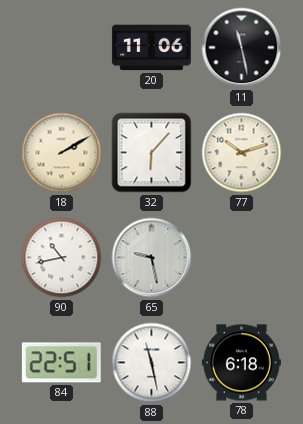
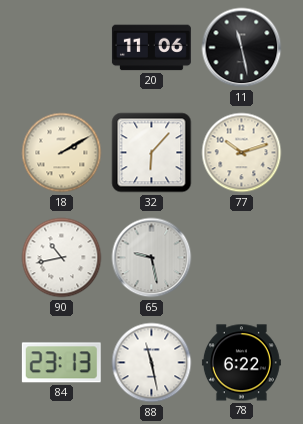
84: 22:51 -> 23:13 (61, 363)
78: 6:18 -> 6:22 (241, 363)
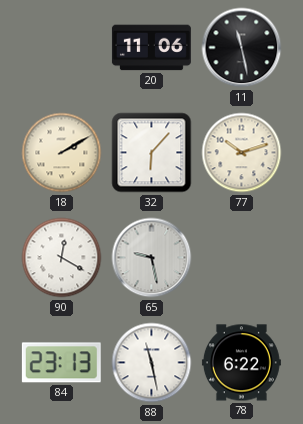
90: 10:43 -> 12:20 (62, 258)
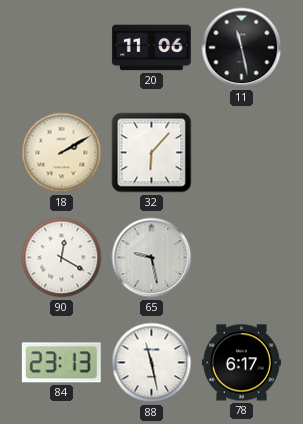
77: 10:12 -> none (242, 153)
78: 6:22 -> 6:17 (241, 363)
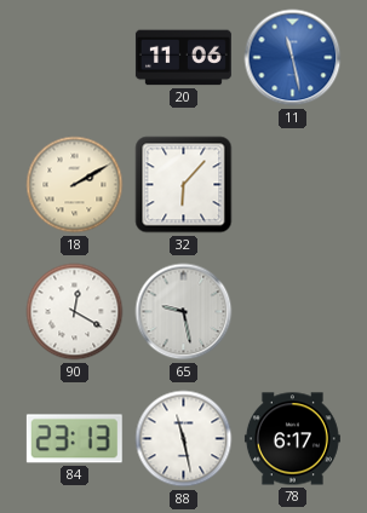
11 dial: black -> blue (293, 58)
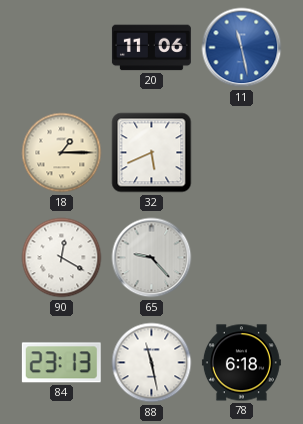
18: 2:10 -> 1:15 (62, 153)
32: 6:07 -> 5:41 (152, 153)
65: 9:28 -> 9:23 (152, 258)
78: 6:17 -> 6:18 (241, 363)
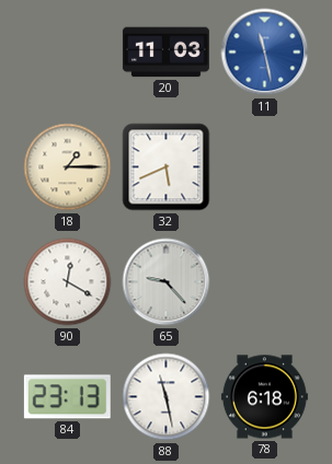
20: 11:06 -> 11:03 (165, 53)
